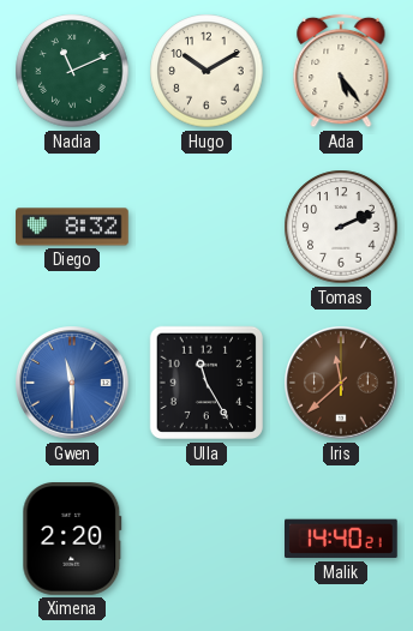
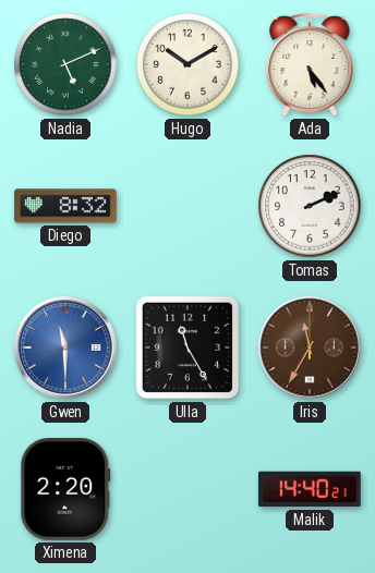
Nadia: 11:11 -> 5:11 (65, 64)
Iris: 11:38 -> 11:35 (310, 348)
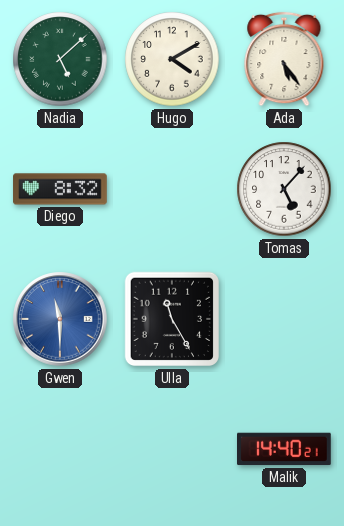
Nadia: 5:11 -> 5:08 (60, 59)
Hugo: 10:10 -> 4:10 (172, 59)
Tomas: 2:11 -> 5:07 (284, 189)
Iris: 11:35 -> none (310, 348)
Ximena: 2:20 -> none (65, 490)
